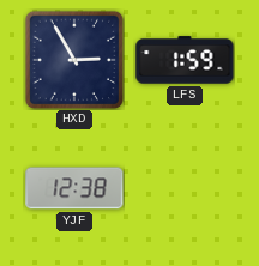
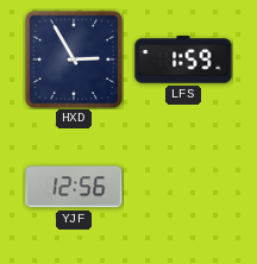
YJF: 12:38 -> 12:56 (74, 187)
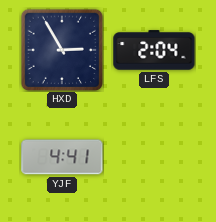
LFS: 1:59 -> 2:04 (154, 50)
YJF: 12:56 -> 4:41 (62, 157)
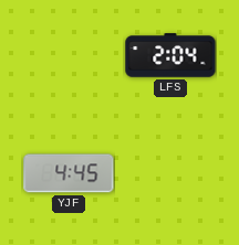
HXD: 2:55 -> none (62, 50)
YJF: 4:41 -> 4:45 (69, 173)
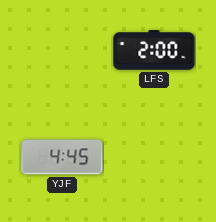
LFS: 2:04 -> 2:00 (154, 50)
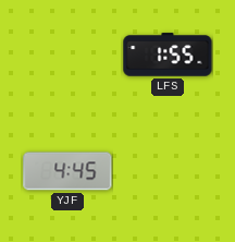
LFS: 2:00 -> 1:55 (168, 55)
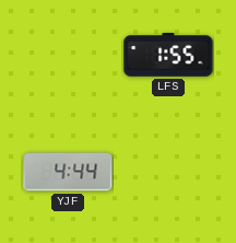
YJF: 4:45 -> 4:44 (68, 172)
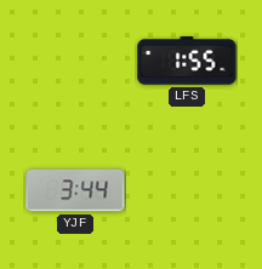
YJF: 4:44 -> 3:44 (75, 190)
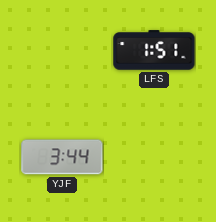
LFS: 1:55 -> 1:51 (154, 50)
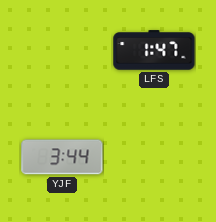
LFS: 1:51 -> 1:47 (154, 50)
